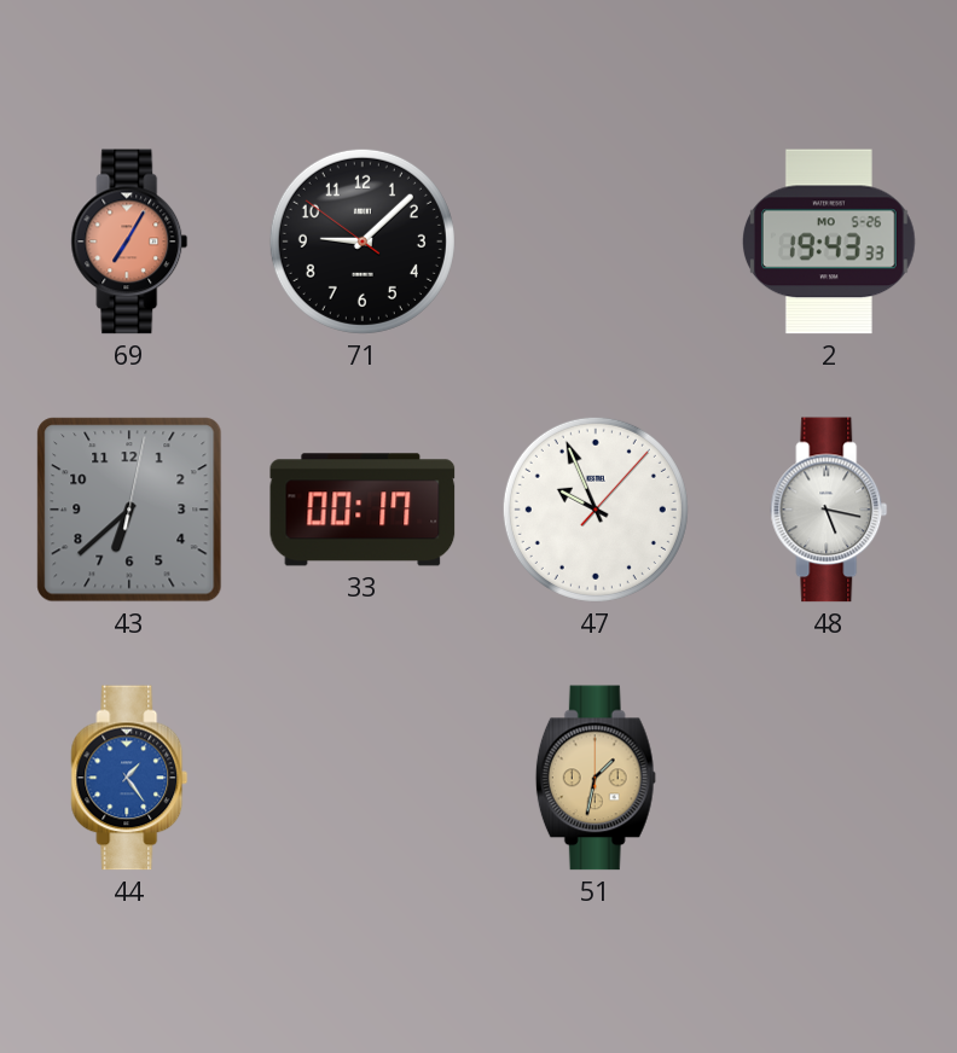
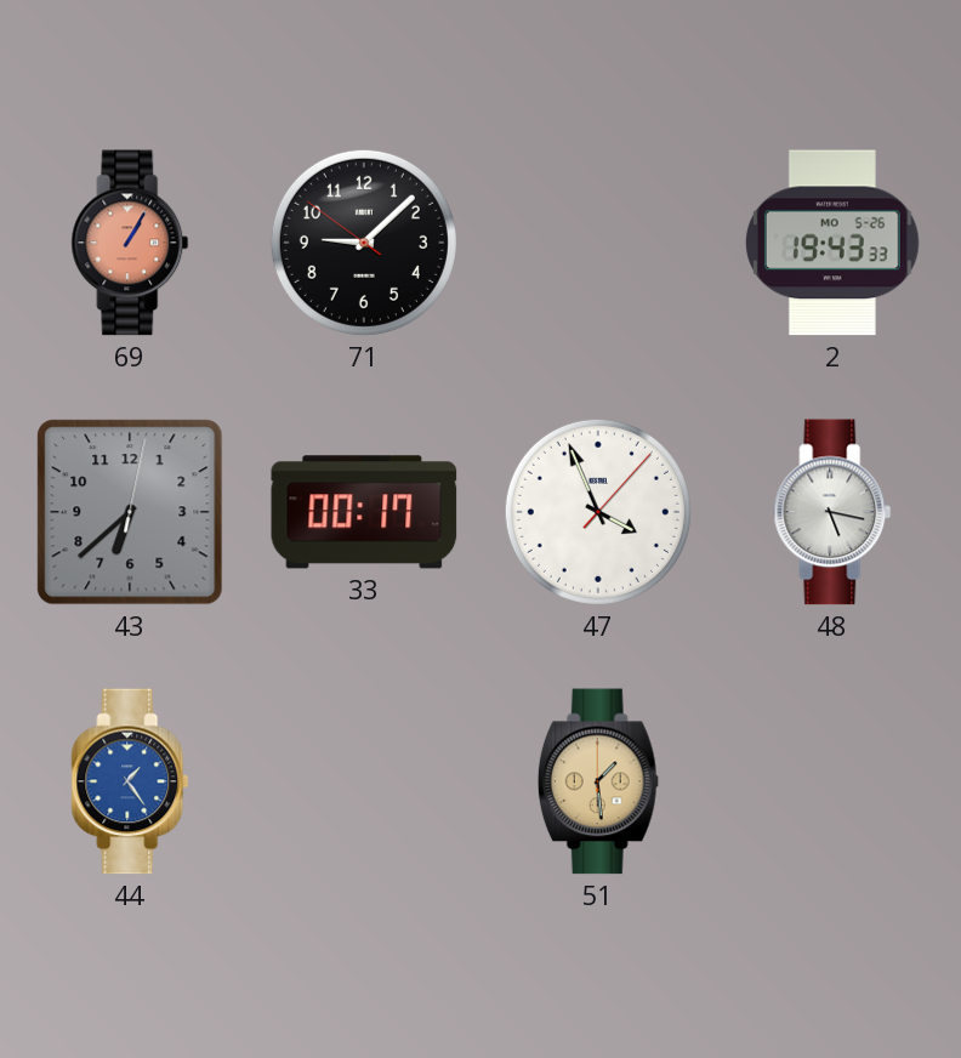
69: 7:05 -> 1:05 (130, 243)
47: 9:56 -> 3:56 (598, 512)
51: 1:32 -> 1:29 (598, 781)
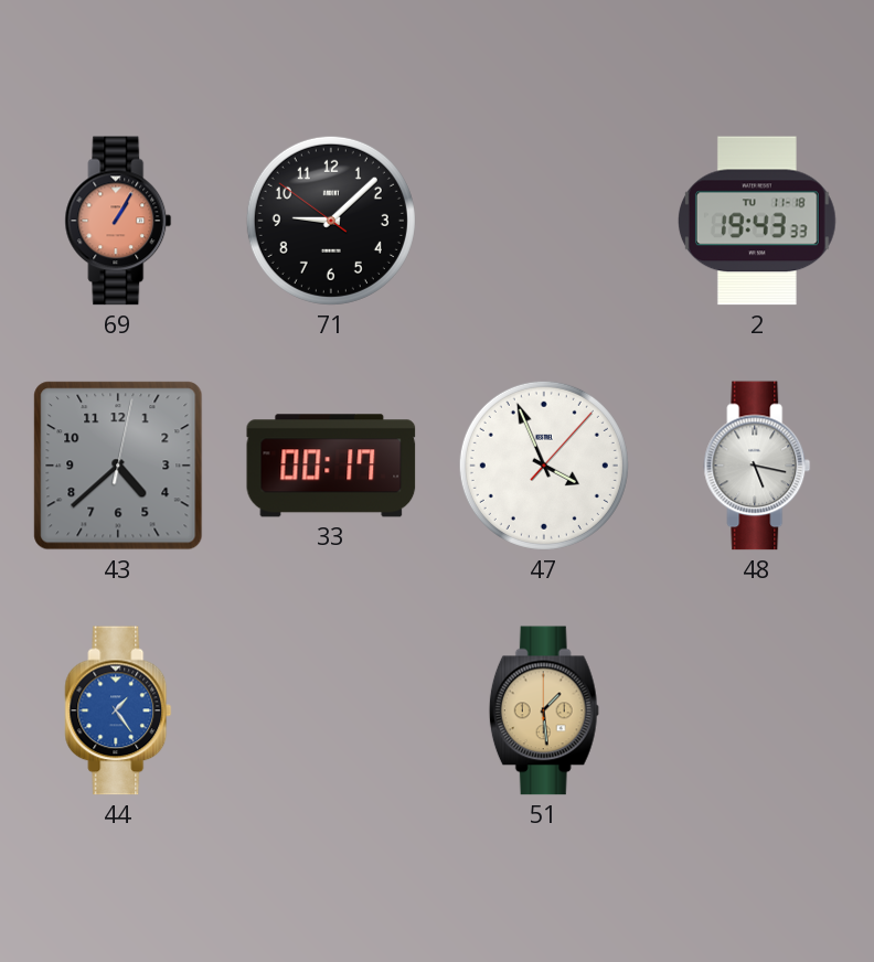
2 date: MO 5-26 -> TU 11-18 (757, 221)
43: 6:38 -> 4:38 (118, 466)
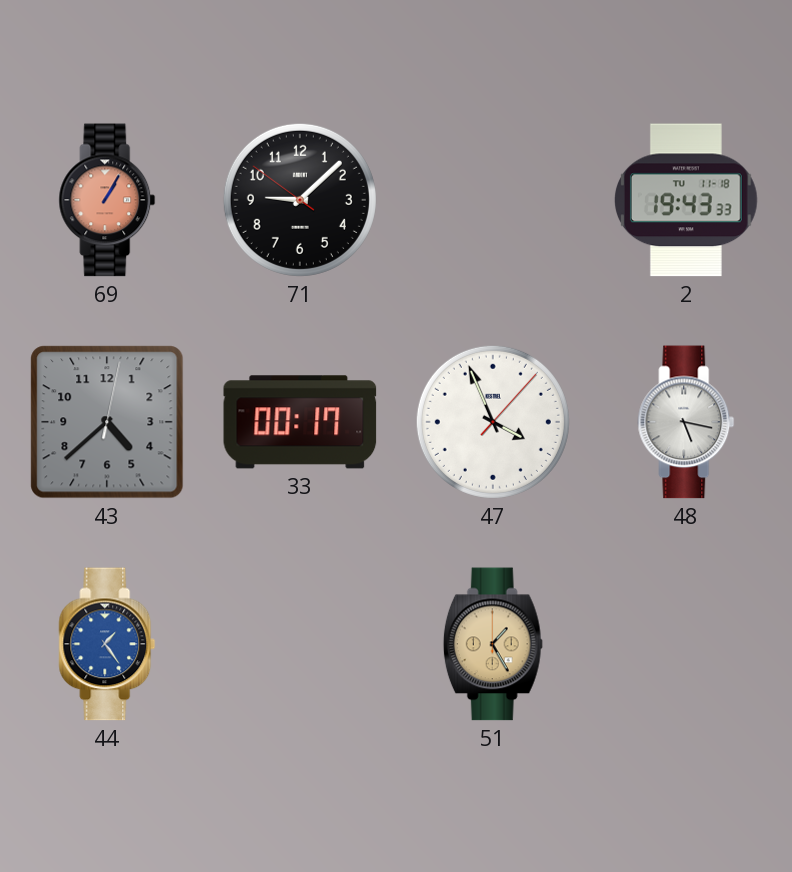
51: 1:29 -> 1:25 (493, 644)
